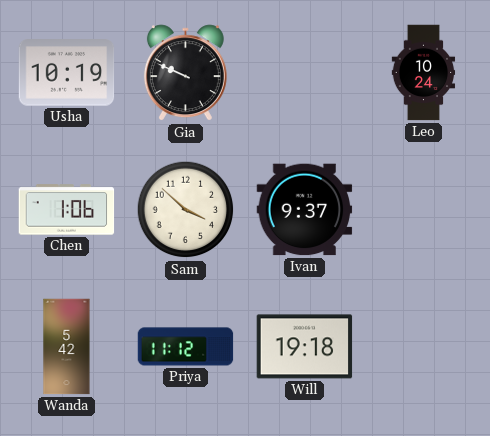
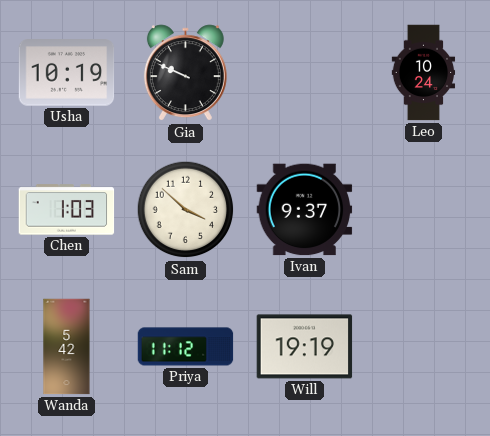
Chen: 1:06 -> 1:03 (67, 210)
Will: 19:18 -> 19:19 (305, 347)
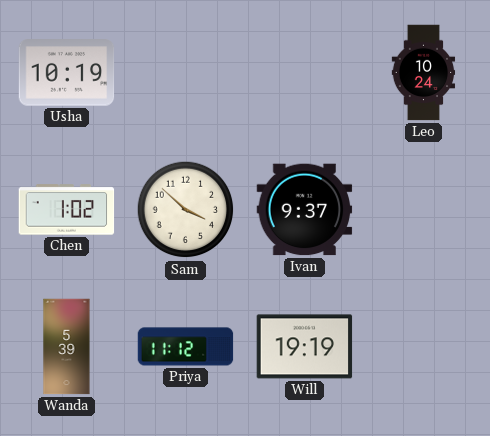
Gia: 9:49 -> none (185, 73)
Chen: 1:03 -> 1:02 (67, 210)
Wanda: 5:42 -> 5:39 (67, 347)
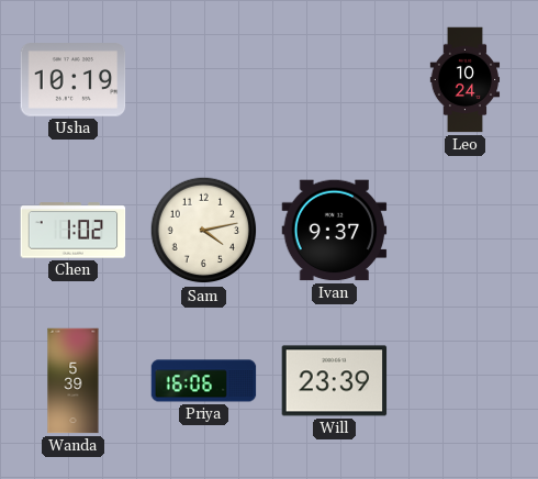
Sam: 3:52 -> 4:13 (204, 231)
Priya: 11:12 -> 16:06 (204, 381)
Will: 19:19 -> 23:39 (335, 381)
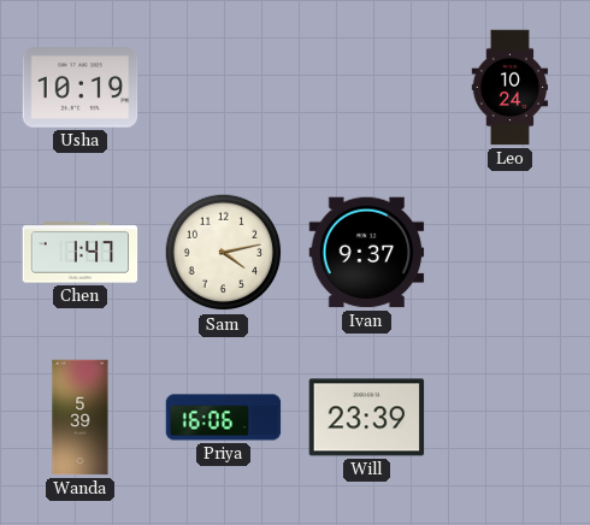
Chen: 1:02 -> 1:47 (81, 253)
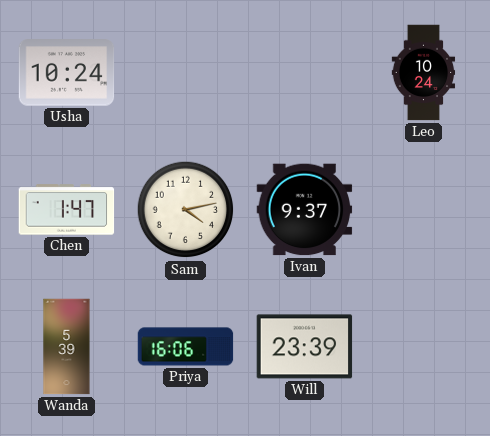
Usha: 10:19 -> 10:24 (67, 73)
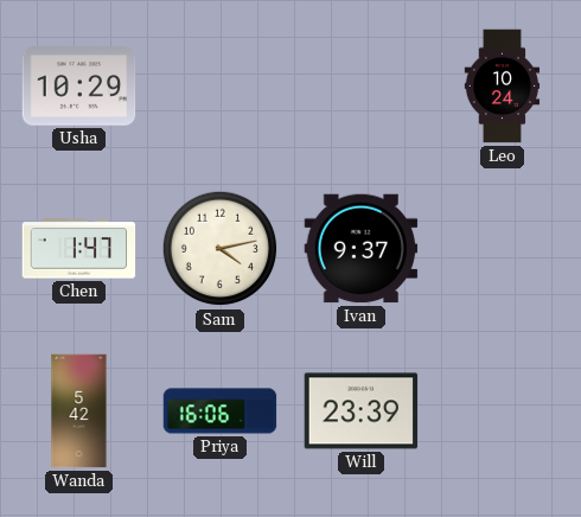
Usha: 10:24 -> 10:29 (79, 87)
Wanda: 5:39 -> 5:42 (79, 411)
